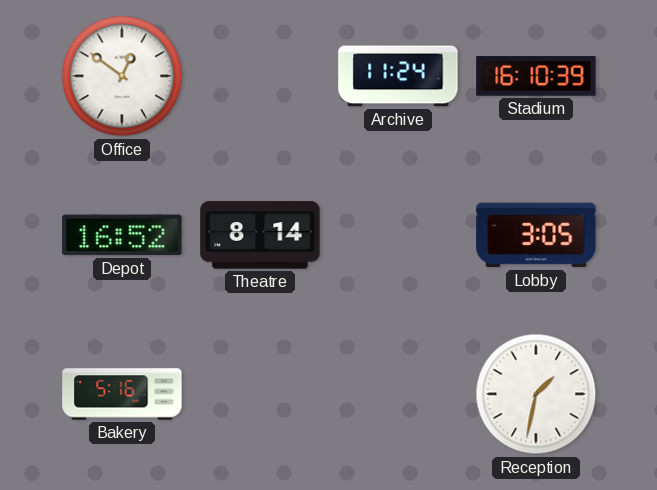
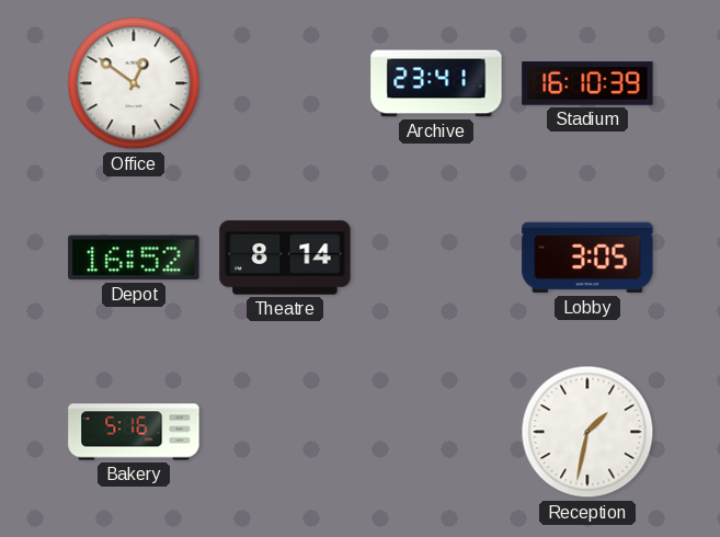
Archive: 11:24 -> 23:41 (436, 83)
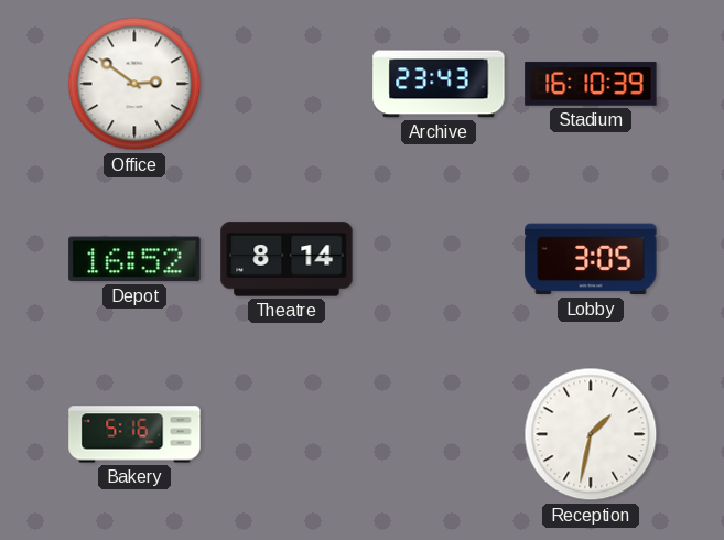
Office: 12:51 -> 2:51 (134, 84)
Archive: 23:41 -> 23:43 (439, 84)
